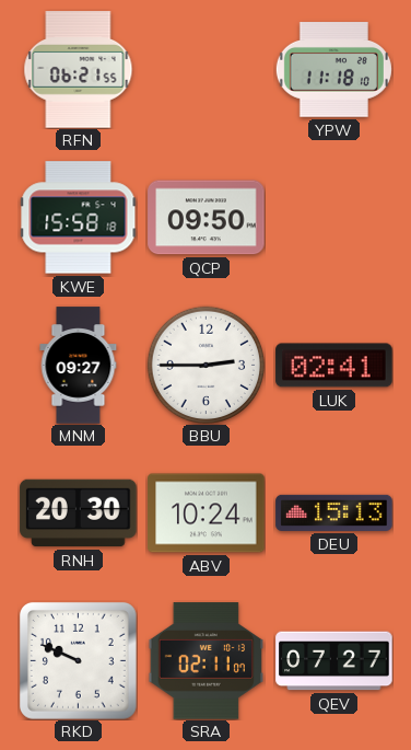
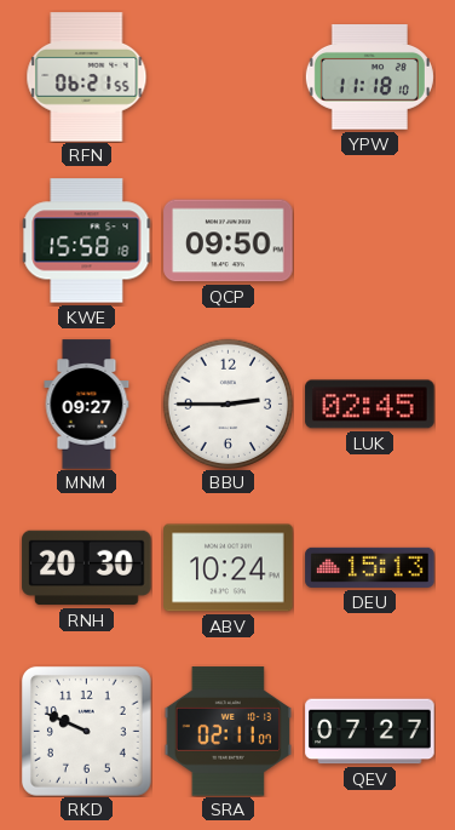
LUK: 02:41 -> 02:45 (370, 405)
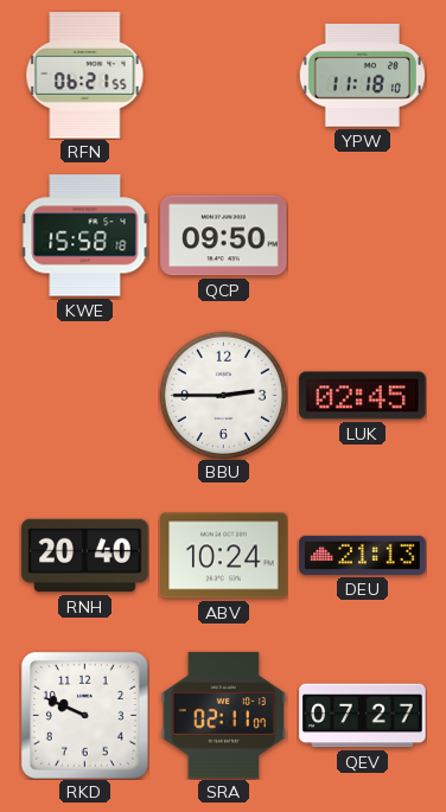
MNM: 09:27 -> none (87, 405)
RNH: 20:30 -> 20:40 (85, 556)
DEU: 15:13 -> 21:13 (363, 555)
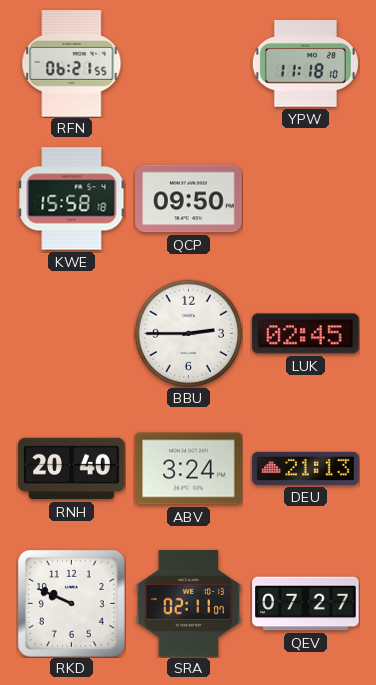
ABV: 10:24 -> 3:24 (189, 469)
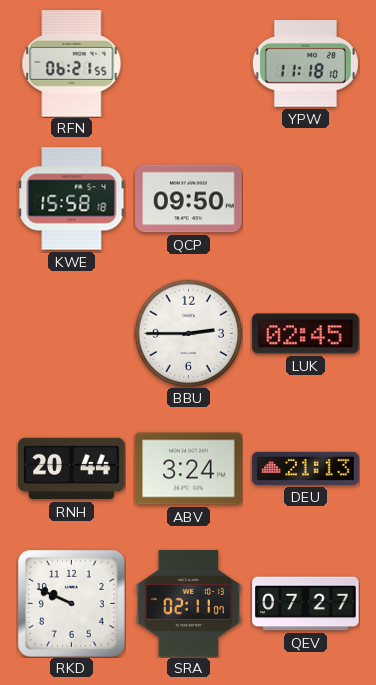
RNH: 20:40 -> 20:44 (72, 469)
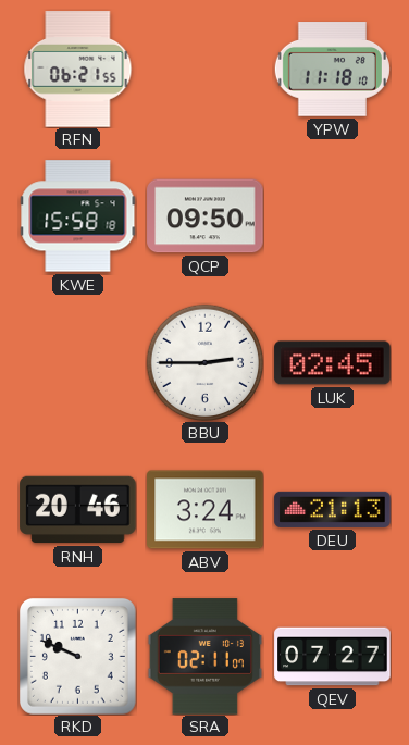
RNH: 20:44 -> 20:46 (78, 510)
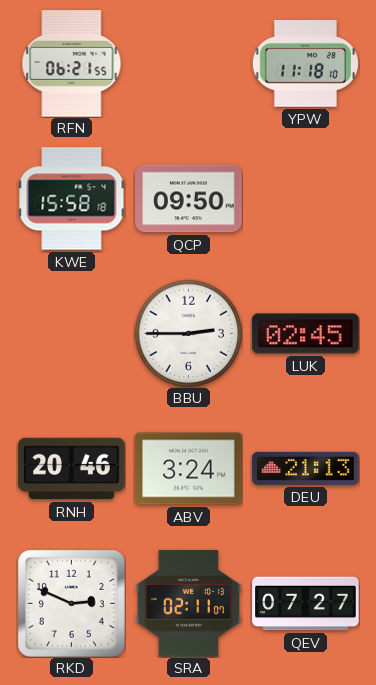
RKD: 9:49 -> 2:49 (71, 603)
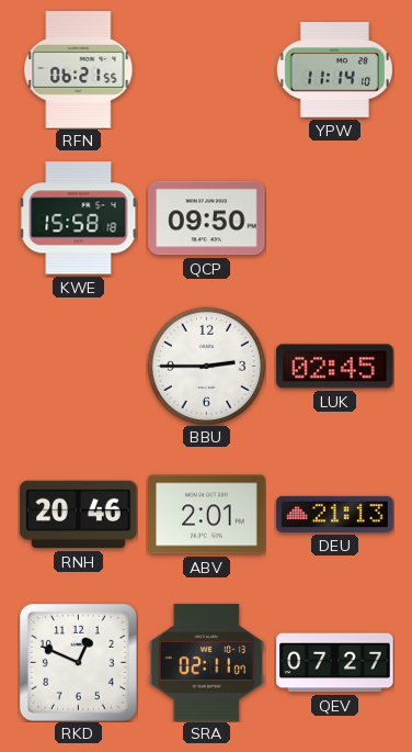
YPW: 11:18 -> 11:14 (334, 70)
ABV: 3:24 -> 2:01 (207, 515)
RKD: 2:49 -> 12:49 (78, 662)
